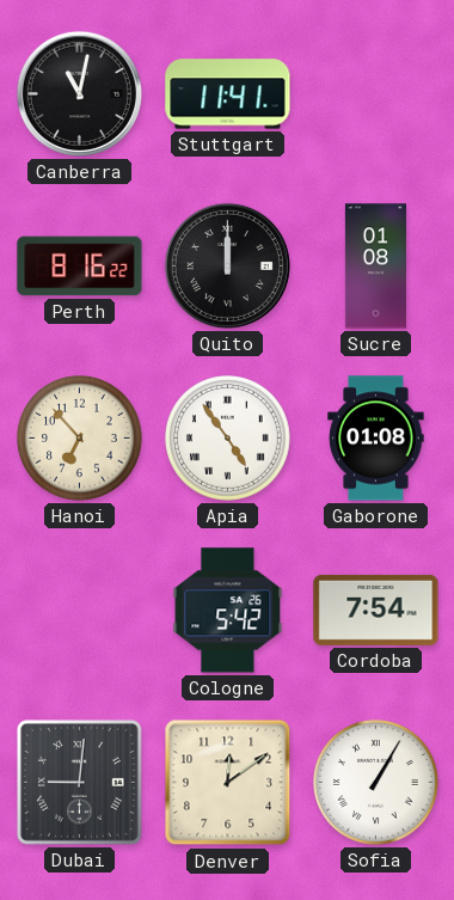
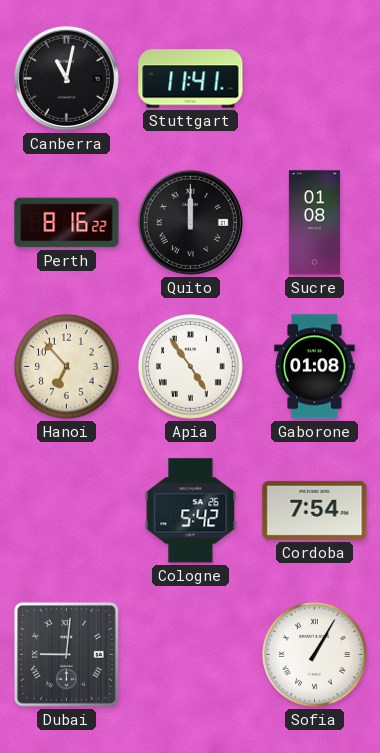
Denver: 12:09 -> none (228, 783)
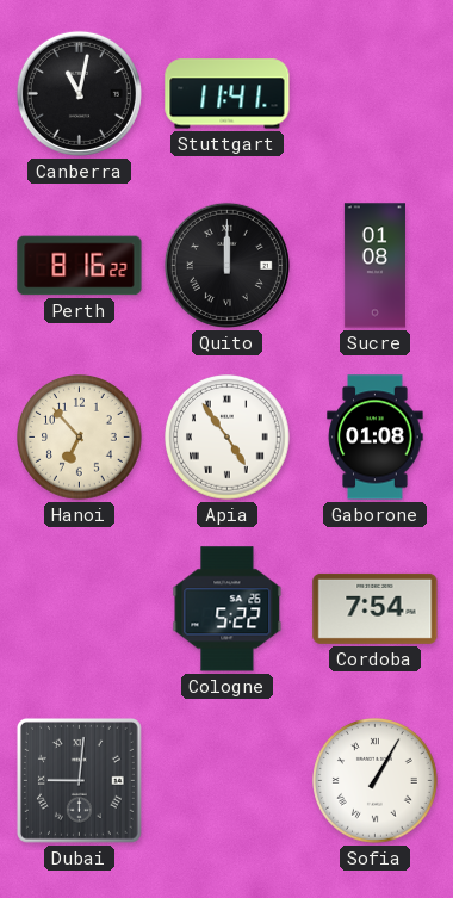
Cologne: 5:42 -> 5:22 (228, 609)
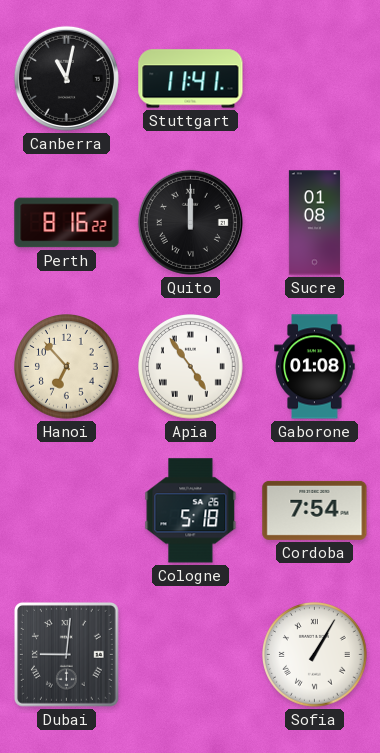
Cologne: 5:22 -> 5:18 (191, 511)
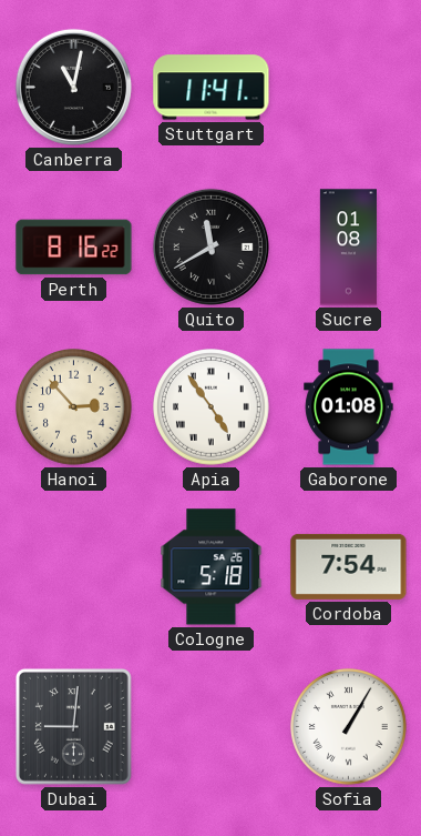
Quito: 12:00 -> 11:40 (210, 246)
Hanoi: 6:53 -> 2:53 (74, 407)
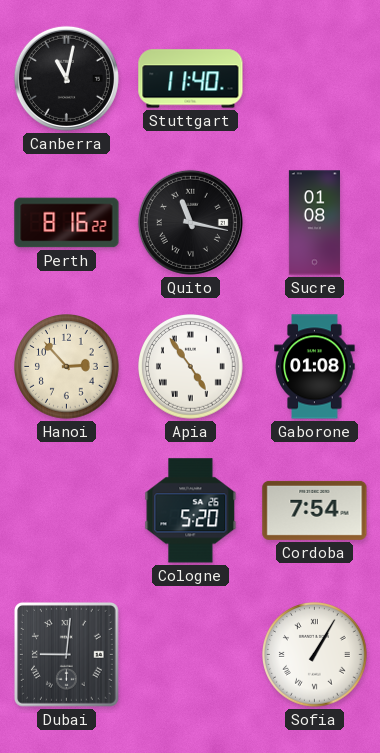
Stuttgart: 11:41 -> 11:40 (191, 79)
Quito: 11:40 -> 11:17 (190, 222)
Cologne: 5:18 -> 5:20 (191, 511)
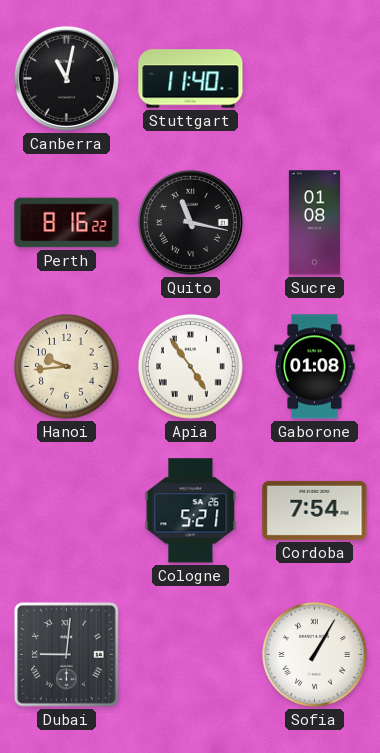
Hanoi: 2:53 -> 9:44 (67, 367)
Cologne: 5:20 -> 5:21 (191, 511)
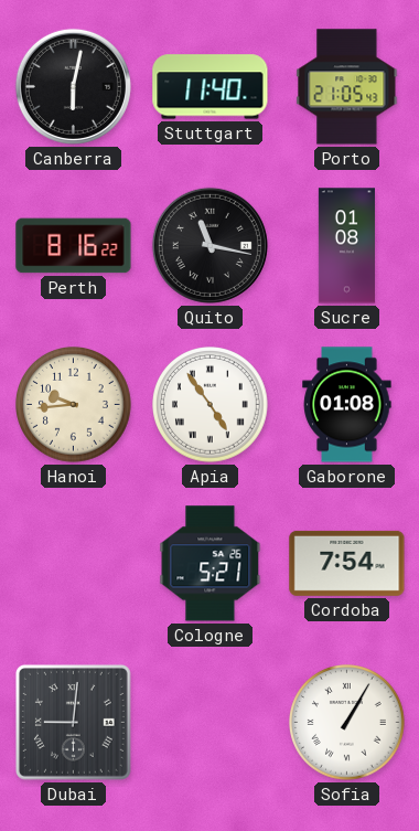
Canberra: 11:02 -> 6:02 (73, 86)
Porto: none -> 21:05 (347, 87)
